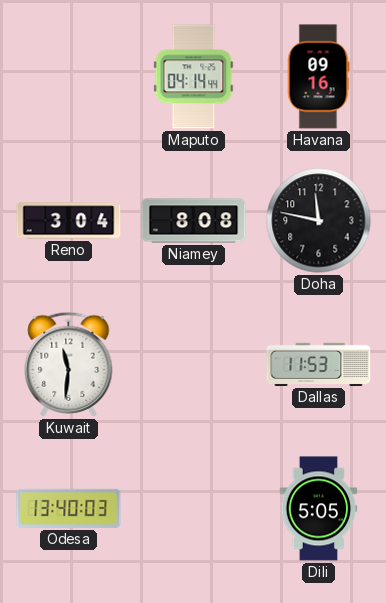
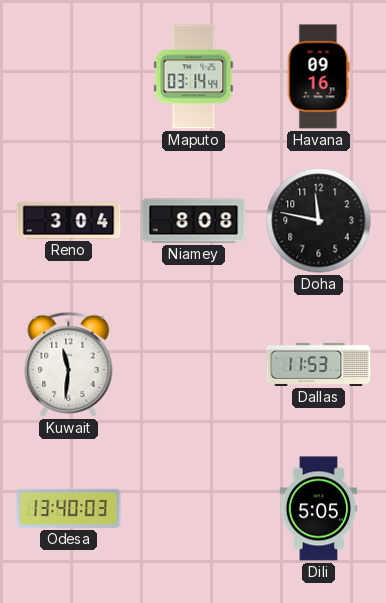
Maputo: 04:14 -> 03:14 (194, 77)
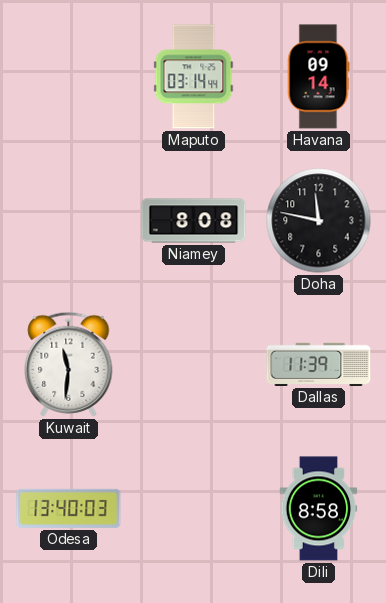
Havana: 09:16 -> 09:14 (318, 77)
Reno: 3:04 -> none (69, 221)
Dallas: 11:53 -> 11:39 (319, 364)
Dili: 5:05 -> 8:58 (319, 509)
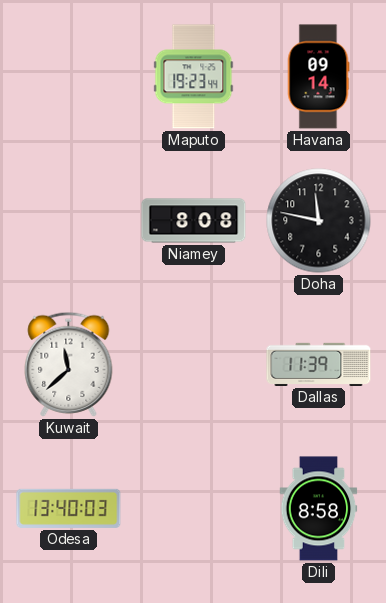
Maputo: 03:14 -> 19:23 (194, 77)
Kuwait: 11:31 -> 11:38 (69, 364)
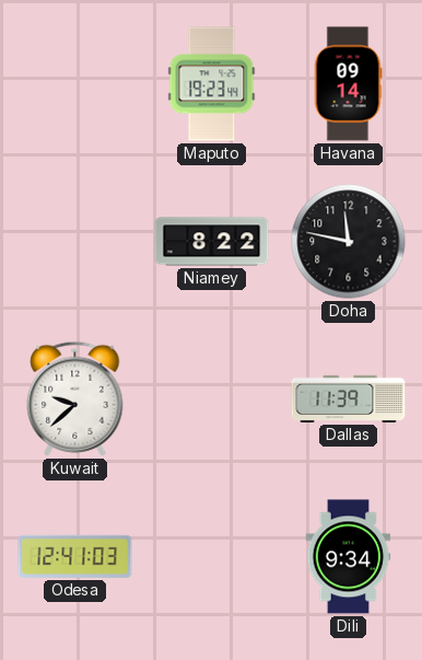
Niamey: 8:08 -> 8:22 (212, 242)
Kuwait: 11:38 -> 9:38 (75, 398)
Odesa: 13:40 -> 12:41 (75, 556)
Dili: 8:58 -> 9:34 (349, 557)
